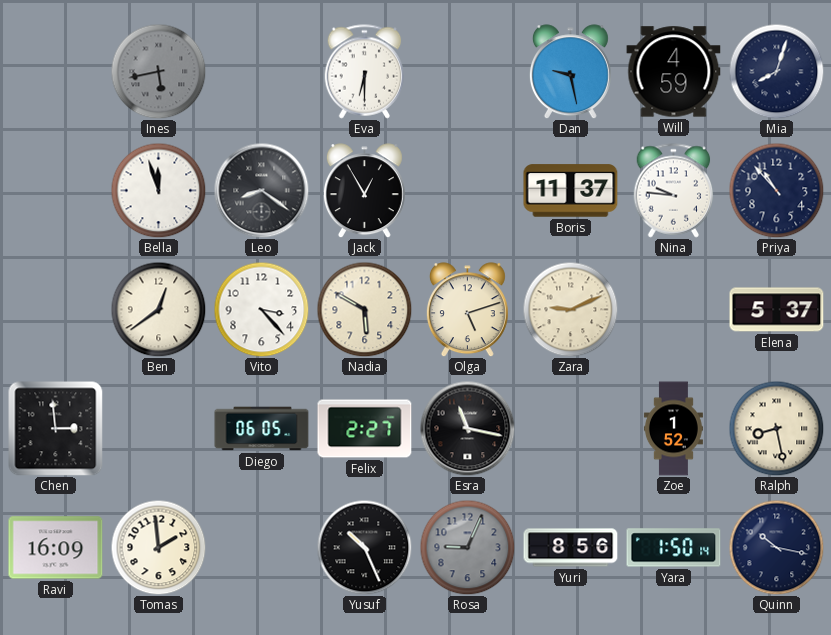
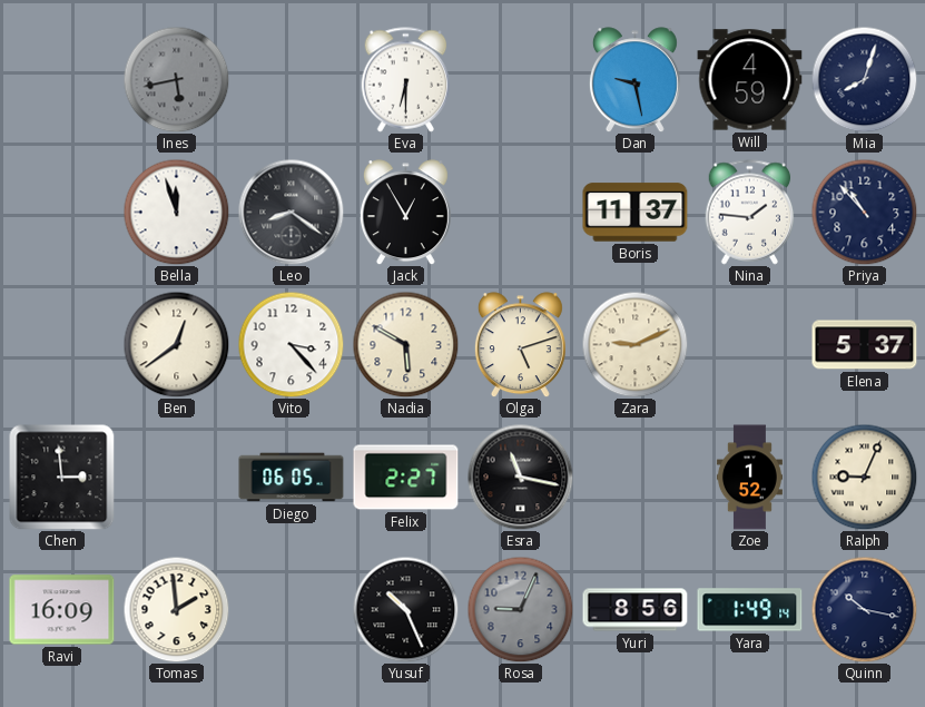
Nina: 9:46 -> 1:46 (750, 213)
Ralph: 8:28 -> 9:04 (864, 477)
Yara: 1:50 -> 1:49 (750, 610)
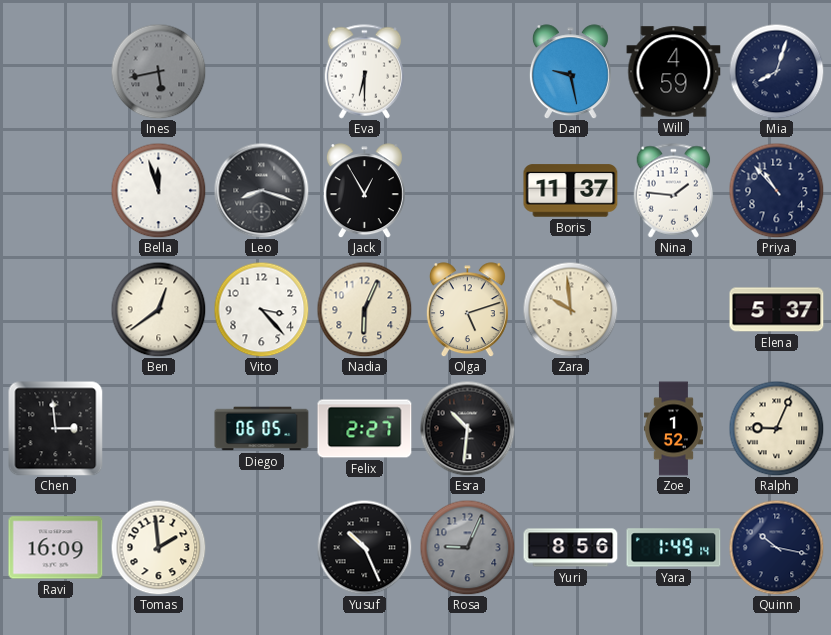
Leo: 8:21 -> 8:18 (261, 190)
Nadia: 5:50 -> 6:04 (364, 309)
Zara: 9:11 -> 9:59 (570, 309)
Esra: 11:17 -> 10:31 (467, 428)
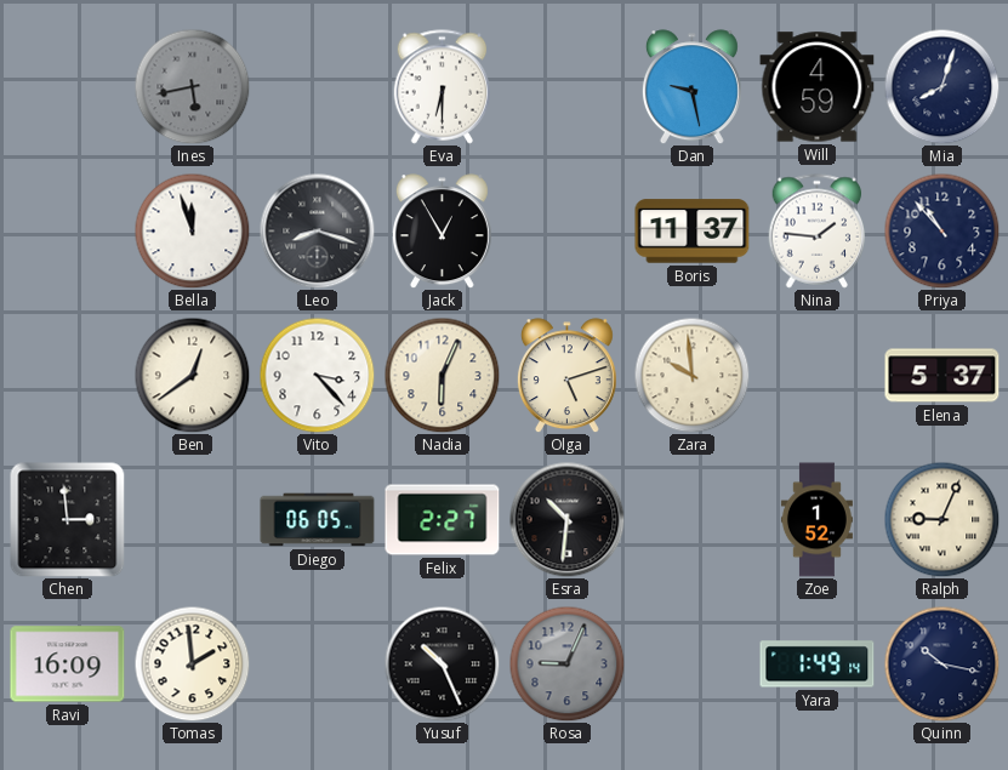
Yuri: 8:56 -> none (571, 548)
